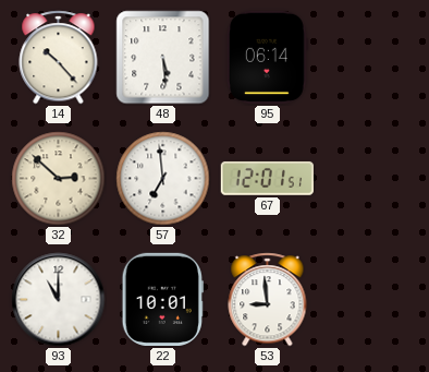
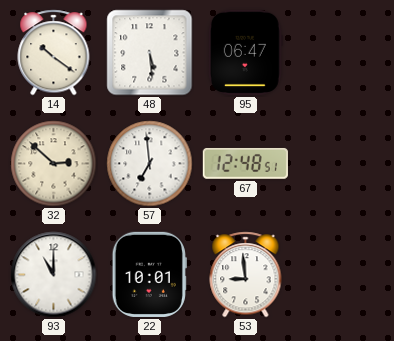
14: 10:23 -> 10:21 (54, 53)
95: 06:14 -> 06:47 (245, 52)
67: 12:01 -> 12:48 (245, 163)
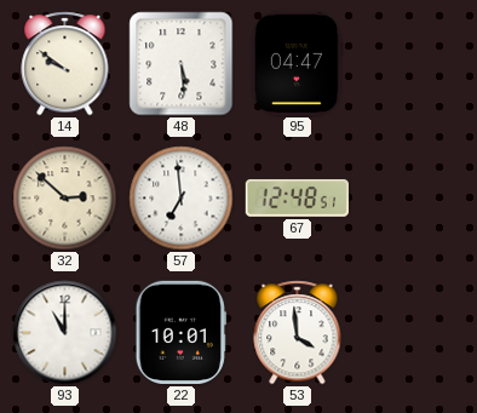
14: 10:21 -> 9:51 (65, 64)
95: 06:47 -> 04:47 (297, 63)
53: 8:59 -> 3:59 (298, 333)
